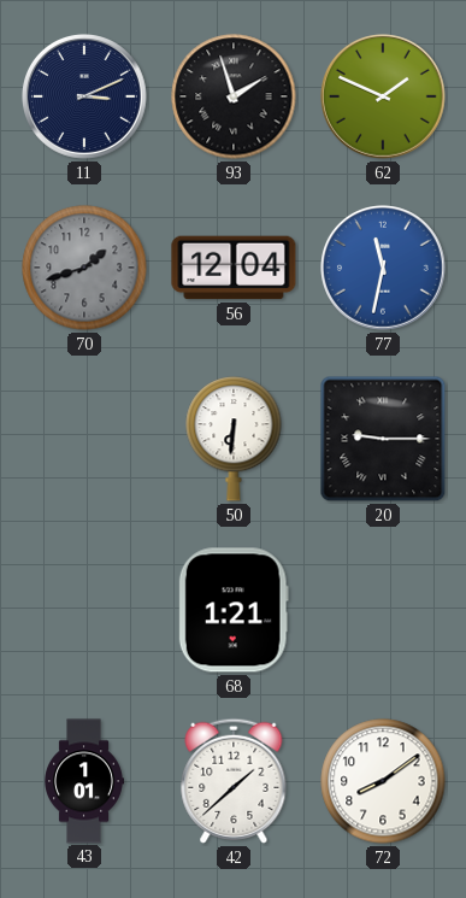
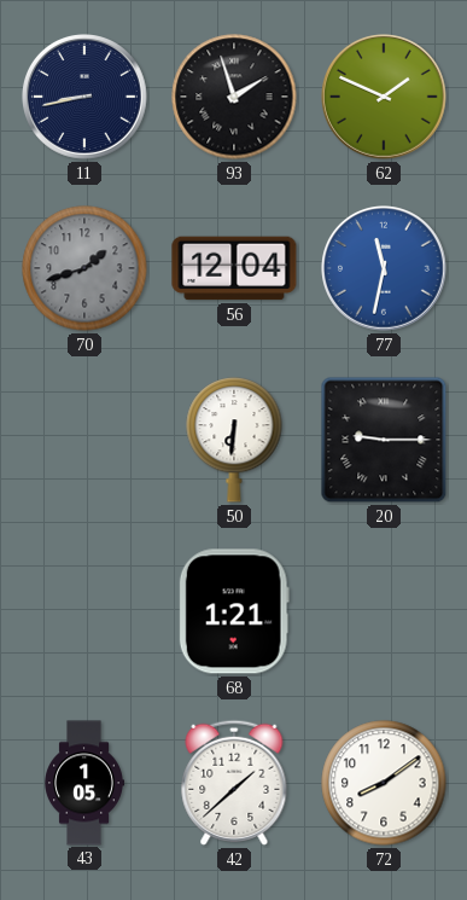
11: 3:11 -> 8:43 (86, 98)
43: 1:01 -> 1:05 (84, 783)
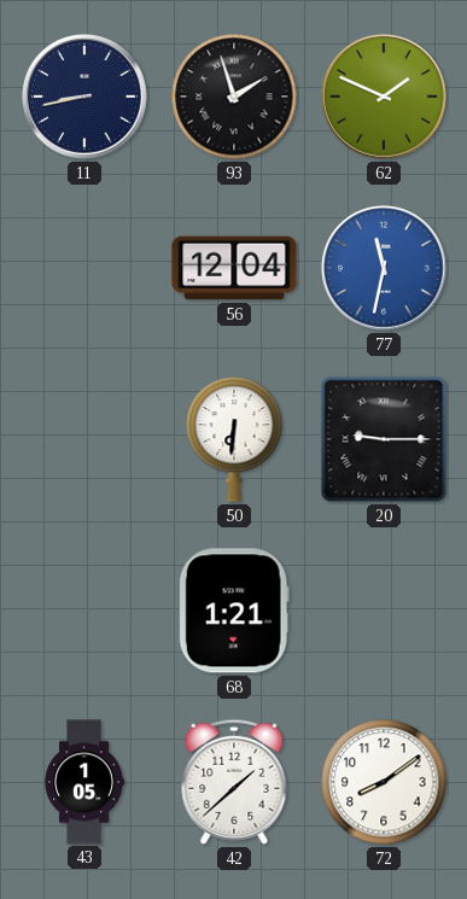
70: 1:42 -> none (84, 268)
